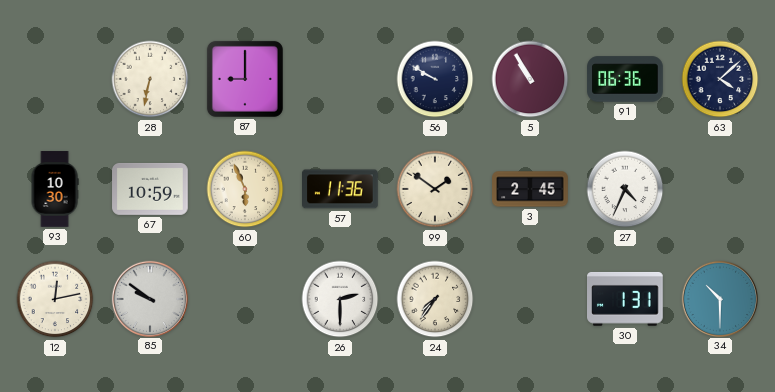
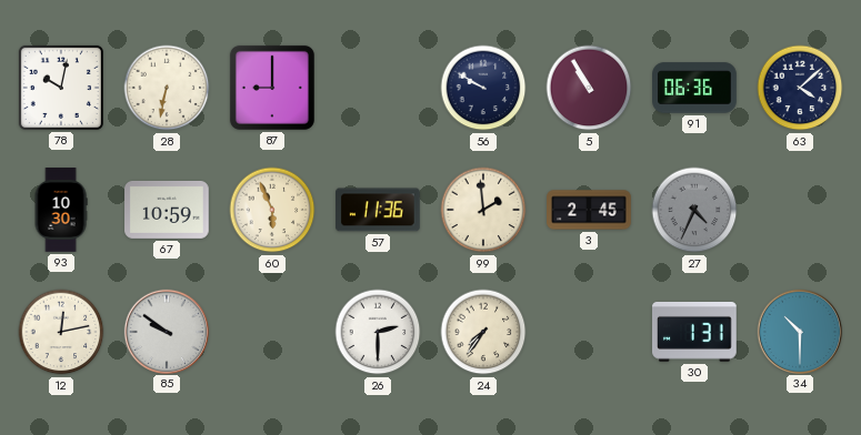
78: none -> 10:02 (61, 88)
99: 1:51 -> 1:59 (483, 210)
27 dial: white -> grey (694, 210)
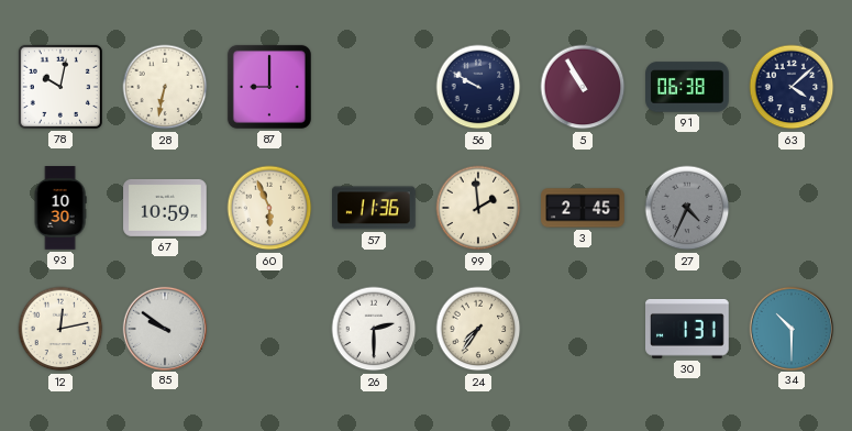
91: 06:36 -> 06:38 (687, 87)
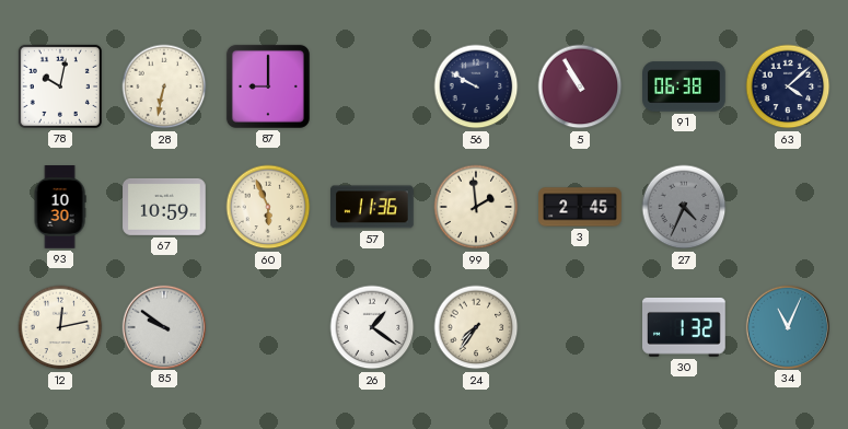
26: 2:30 -> 1:21 (372, 327)
30: 1:31 -> 1:32 (685, 327)
34: 10:30 -> 11:04 (787, 326)
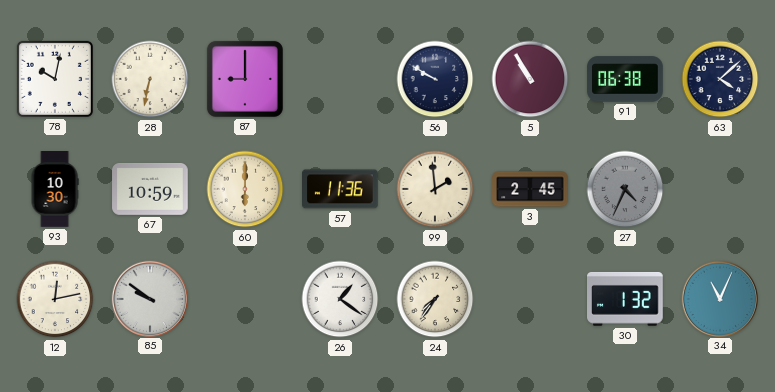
60: 5:56 -> 6:00 (245, 189)
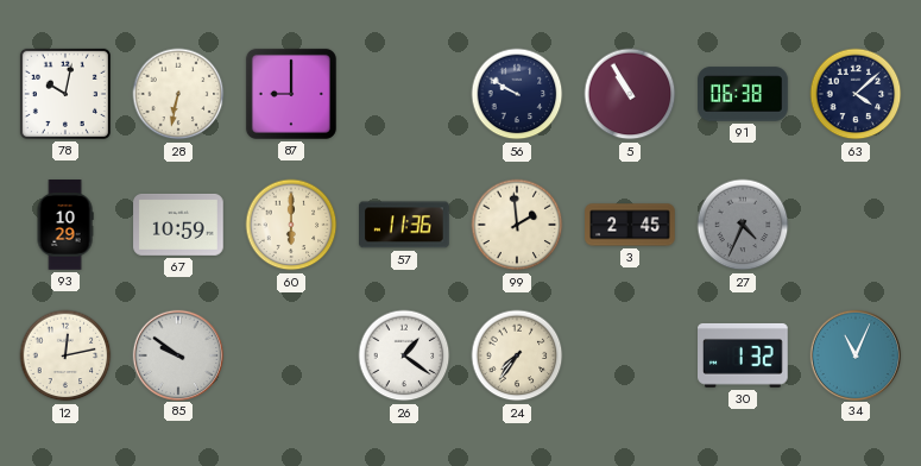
93: 10:30 -> 10:29 (65, 225)
